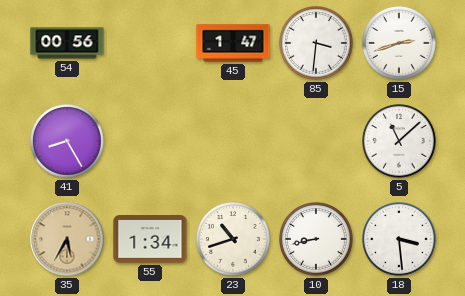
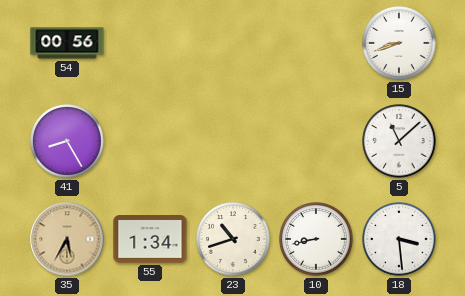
45: 1:47 -> none (233, 43)
85: 3:31 -> none (316, 43)
15: 2:42 -> 8:42 (399, 43)
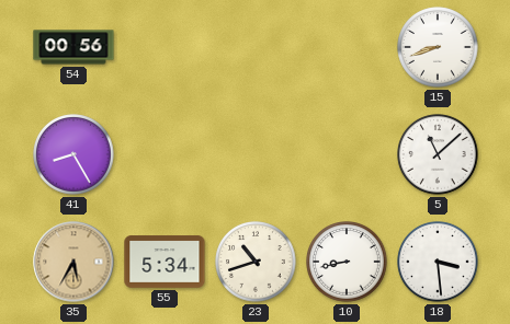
55: 1:34 -> 5:34 (165, 262)
